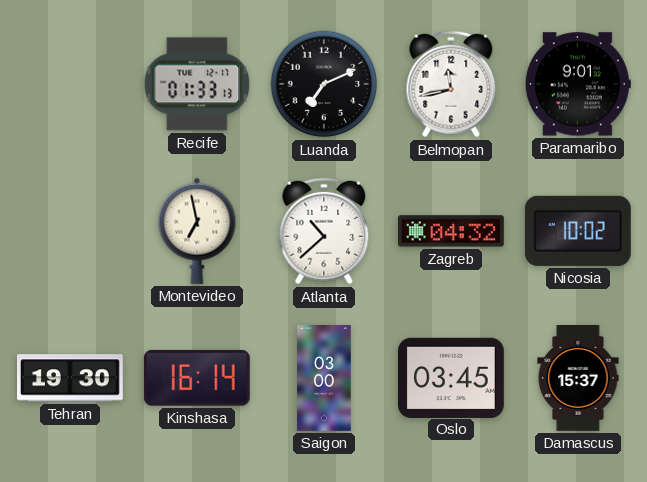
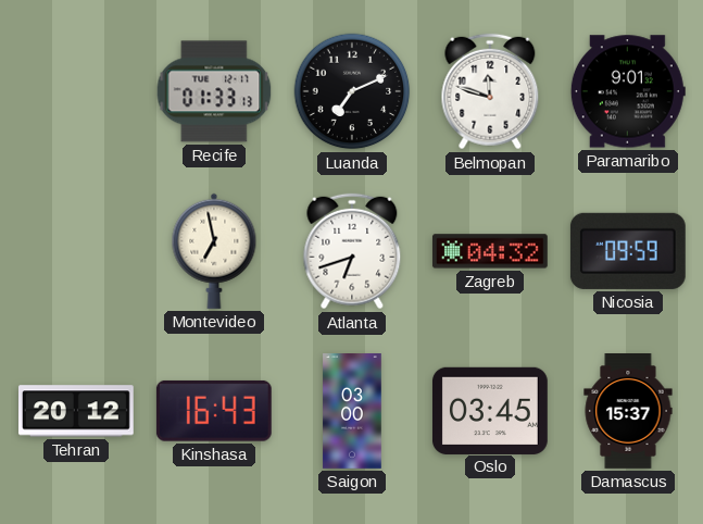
Belmopan: 11:43 -> 11:48 (490, 91)
Atlanta: 10:38 -> 6:42 (352, 251)
Nicosia: 10:02 -> 09:59 (628, 251)
Tehran: 19:30 -> 20:12 (77, 411)
Kinshasa: 16:14 -> 16:43 (214, 411)
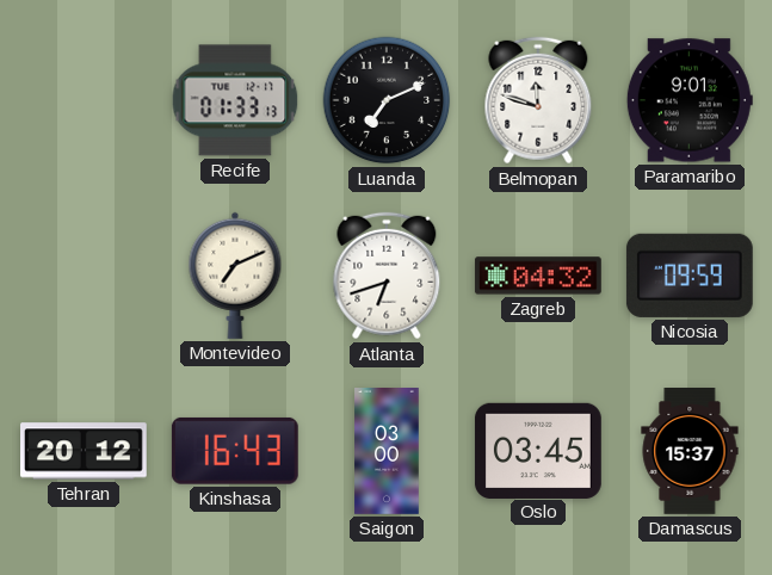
Montevideo: 6:58 -> 7:11 (235, 276)
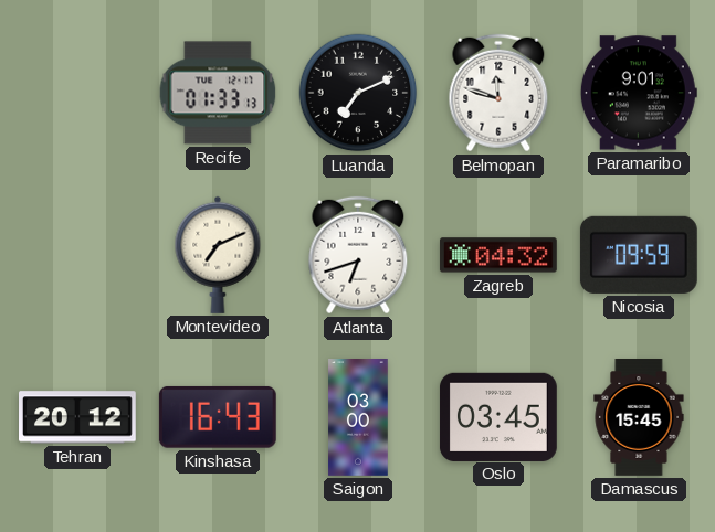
Damascus: 15:37 -> 15:45 (639, 418)
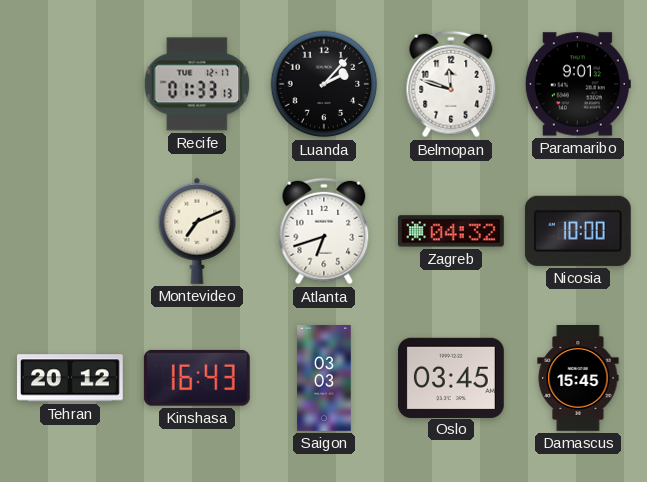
Luanda: 7:11 -> 2:07 (324, 84)
Nicosia: 09:59 -> 10:00 (578, 231)
Saigon: 03:00 -> 03:03 (324, 379)
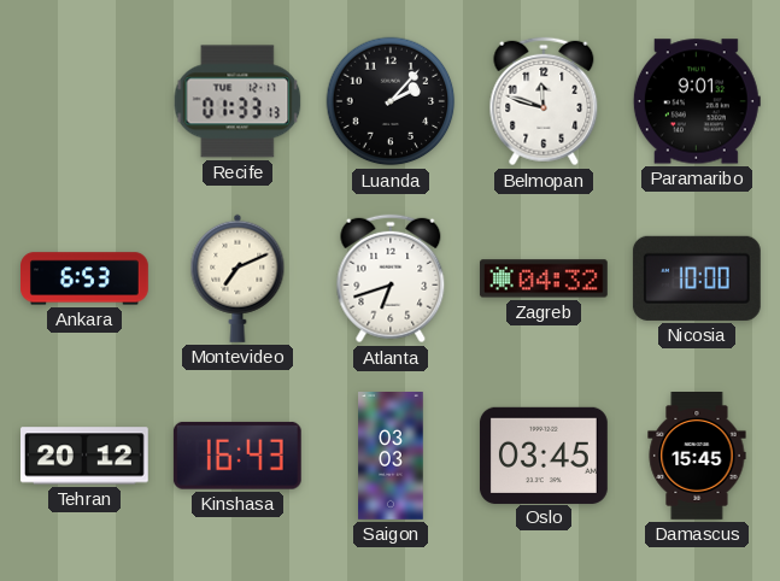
Ankara: none -> 6:53 (86, 278)
